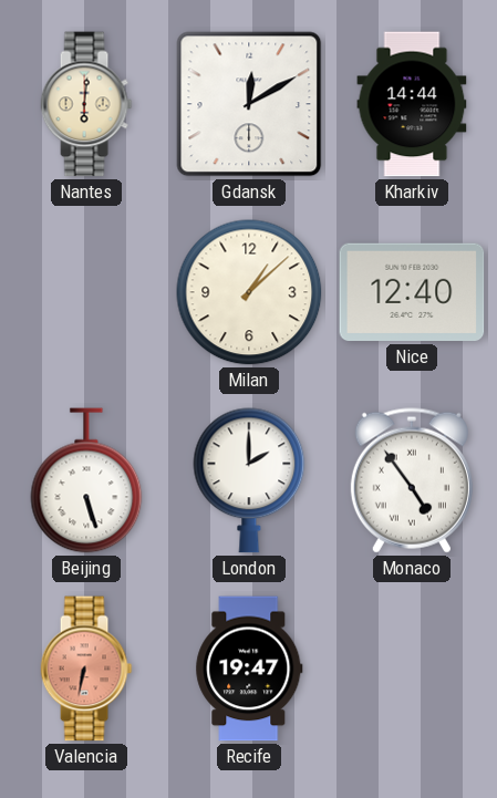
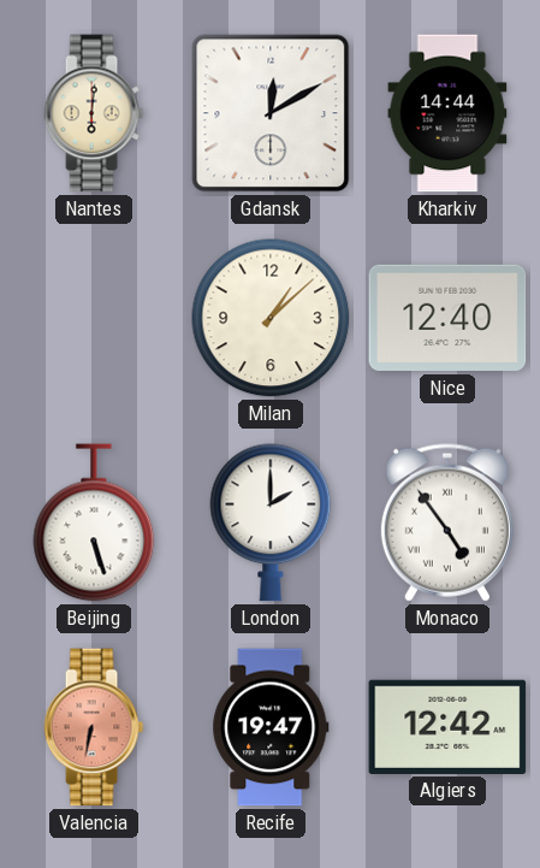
Algiers: none -> 12:42 (447, 727)
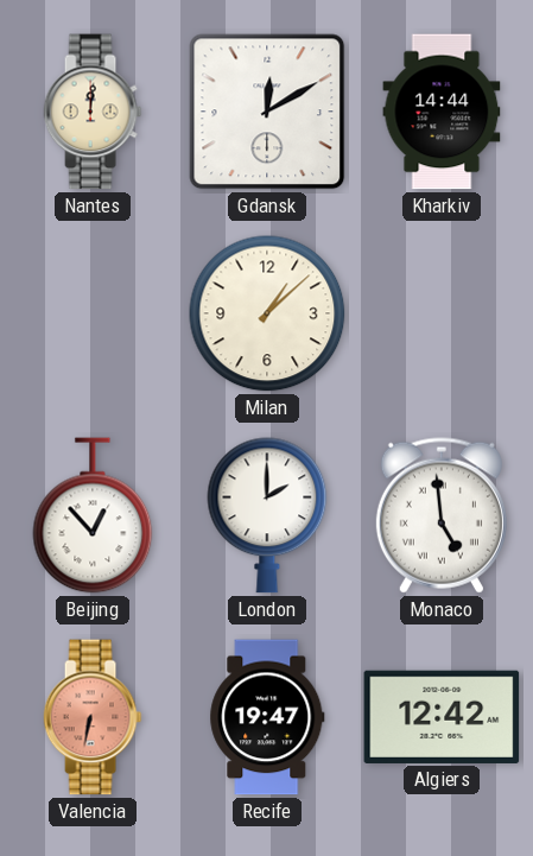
Nantes: 6:01 -> 12:01 (93, 112)
Nice: 12:40 -> none (447, 318)
Beijing: 5:27 -> 12:53 (93, 515)
Monaco: 4:54 -> 4:59 (442, 515)
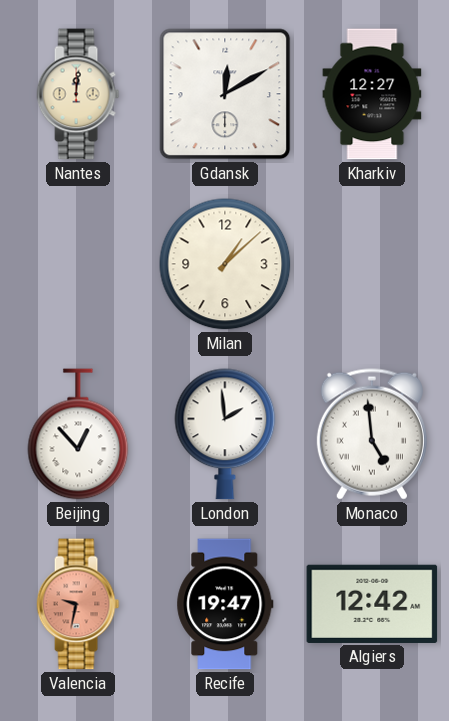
Kharkiv: 14:44 -> 12:27 (372, 94)
London: 2:00 -> 1:59 (225, 434)
Valencia: 6:32 -> 9:32 (78, 604)
